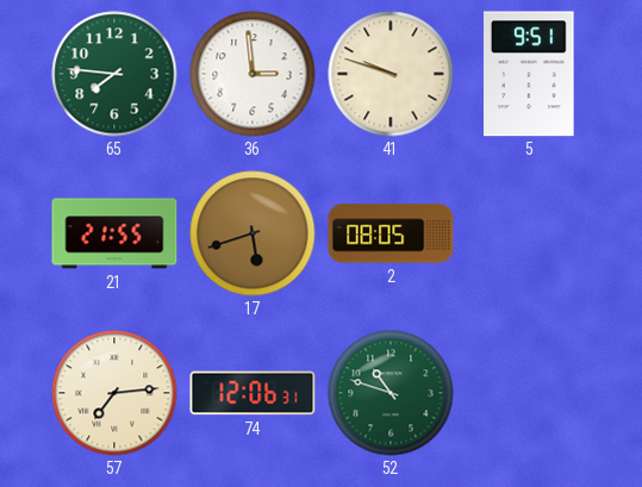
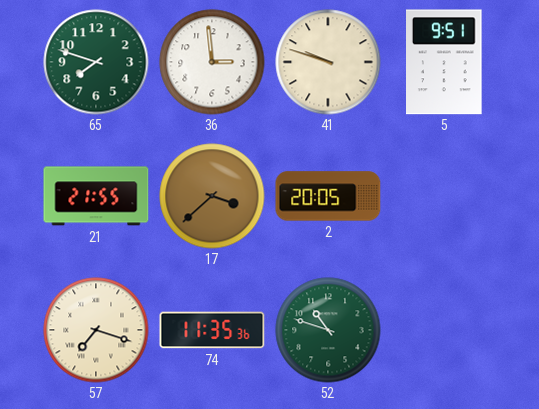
65: 7:46 -> 7:48 (96, 62)
17: 5:42 -> 3:38 (212, 196)
2: 08:05 -> 20:05 (328, 196)
57: 7:14 -> 7:18 (96, 330)
74: 12:06 -> 11:35 (212, 330)
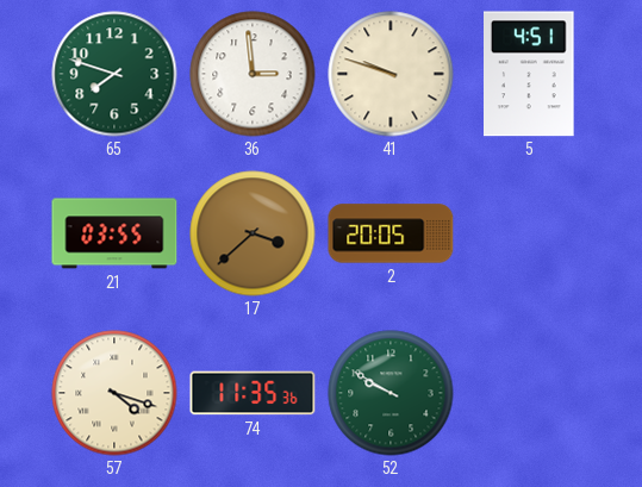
5: 9:51 -> 4:51 (530, 74)
21: 21:55 -> 03:55 (114, 233)
57: 7:18 -> 4:18 (114, 393)
52: 10:48 -> 9:50 (391, 393)
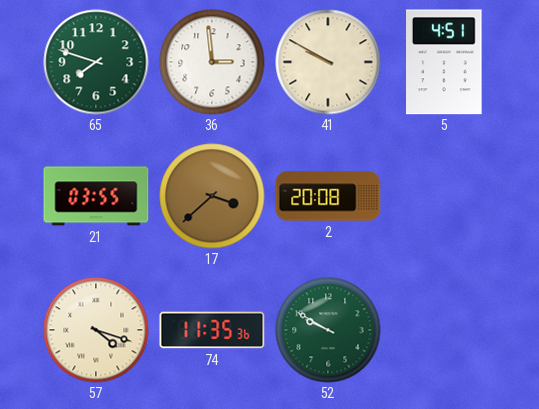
41: 9:48 -> 9:50 (328, 62)
2: 20:05 -> 20:08 (328, 196)
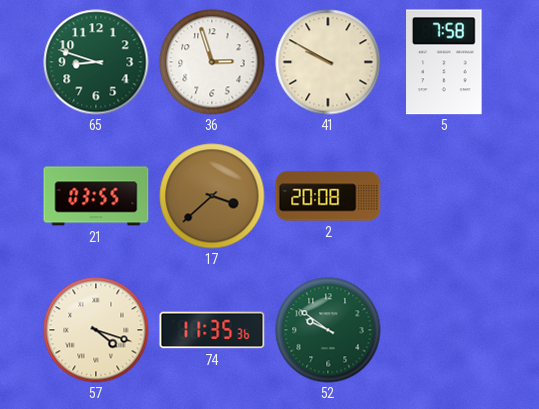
65: 7:48 -> 8:48 (96, 62)
36: 2:59 -> 2:57 (212, 62)
5: 4:51 -> 7:58 (445, 62)
52: 9:50 -> 9:51 (328, 330)
